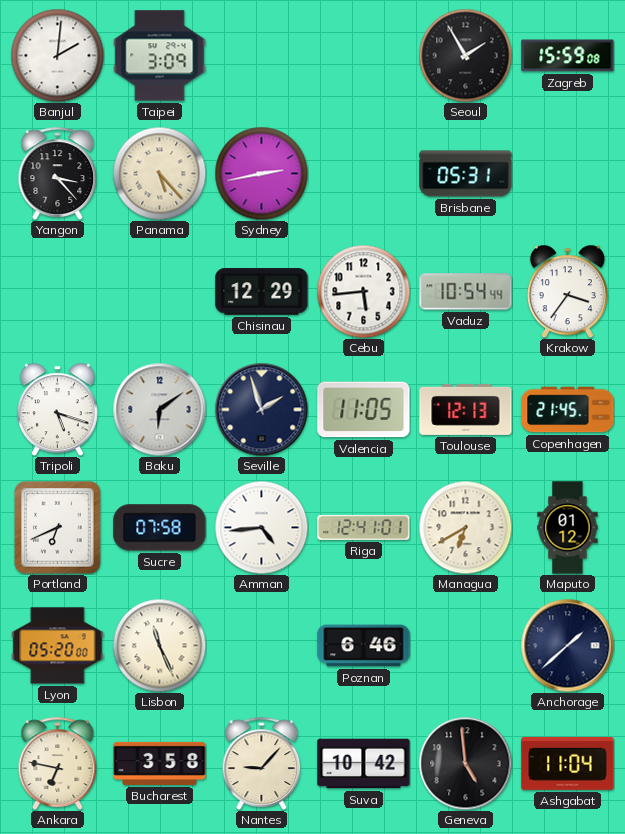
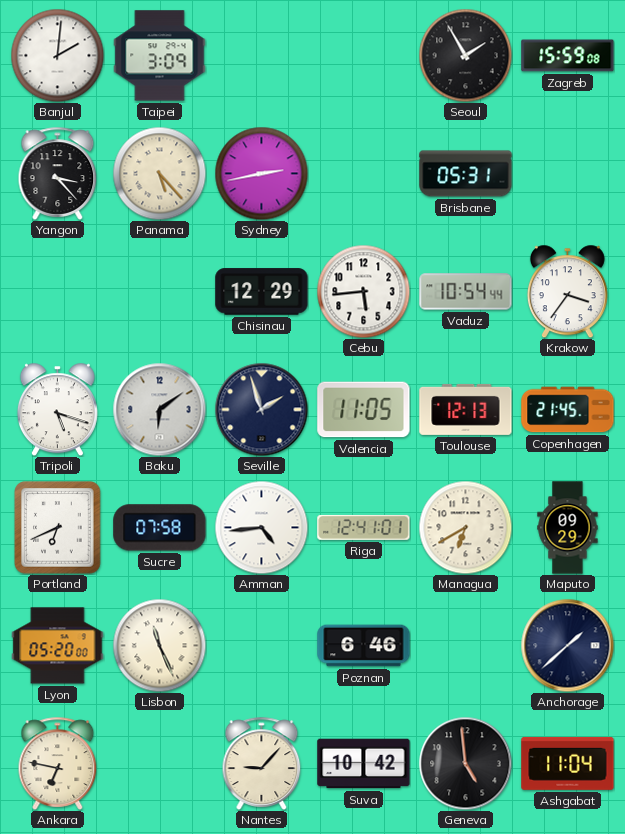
Maputo: 01:12 -> 09:29 (568, 528)
Bucharest: 3:58 -> none (160, 763)
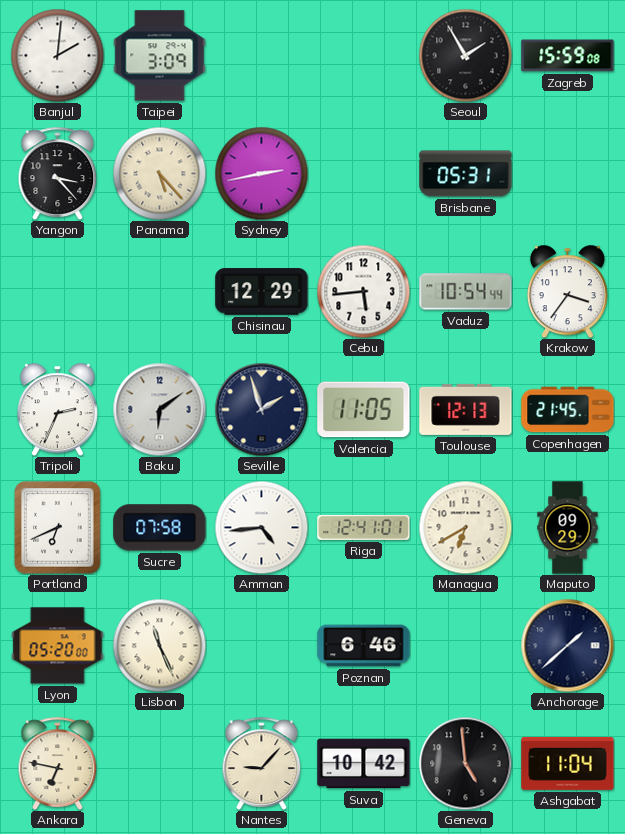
Tripoli: 5:18 -> 2:34 (57, 409)
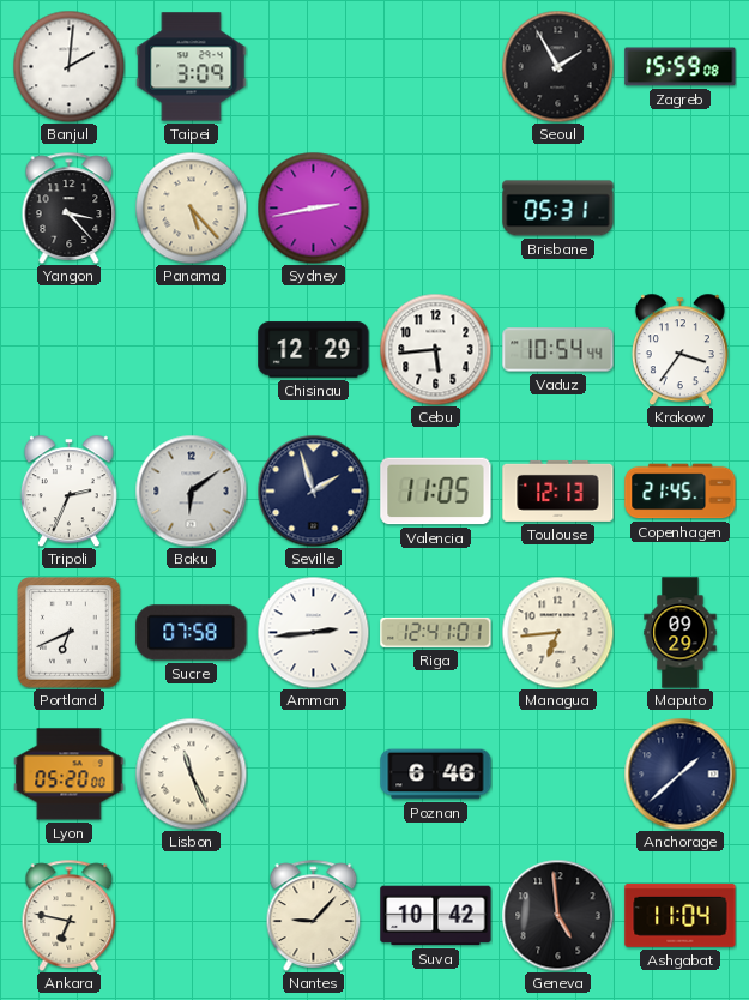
Amman: 4:44 -> 2:44 (313, 632)
Managua: 6:40 -> 6:44 (557, 632)
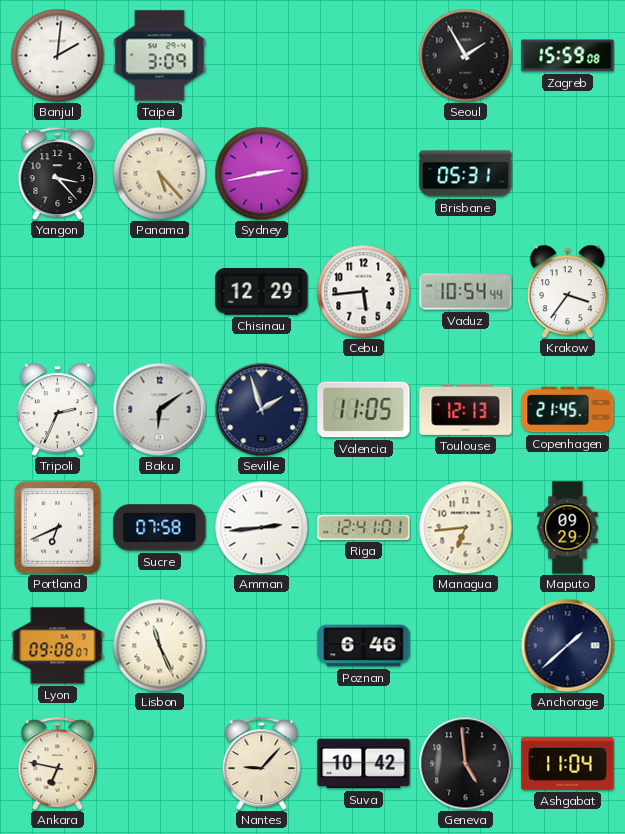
Lyon: 05:20 -> 09:08 (58, 646)
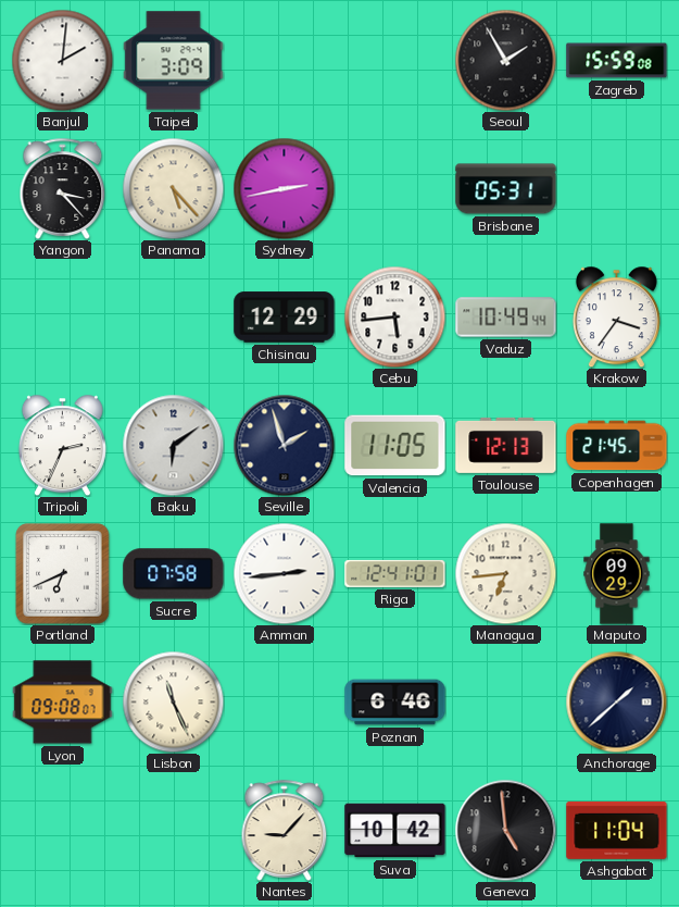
Vaduz: 10:54 -> 10:49 (506, 318)
Ankara: 6:47 -> none (58, 763)
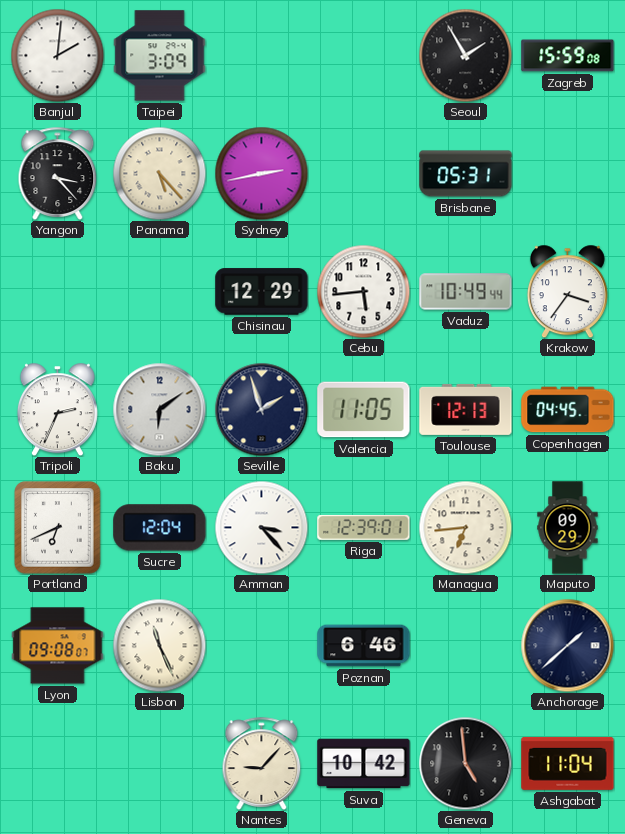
Copenhagen: 21:45 -> 04:45 (568, 410)
Sucre: 07:58 -> 12:04 (160, 528)
Amman: 2:44 -> 3:23 (261, 527)
Riga: 12:41 -> 12:39 (364, 527)
